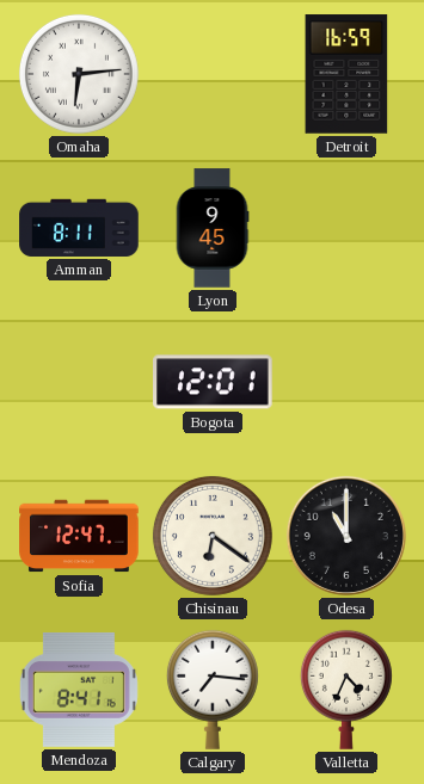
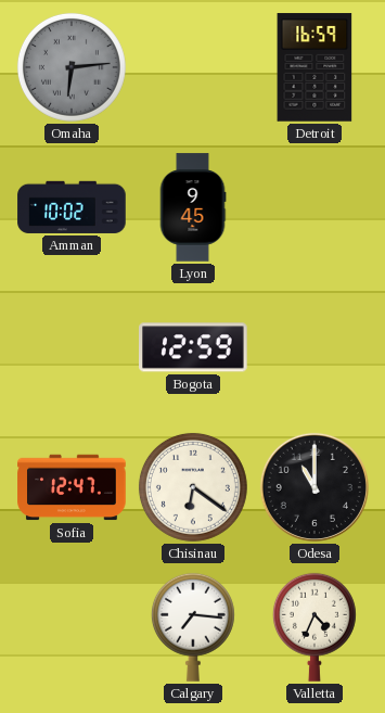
Omaha dial: white -> grey (72, 67)
Amman: 8:11 -> 10:02 (72, 207)
Bogota: 12:01 -> 12:59 (193, 347)
Mendoza: 8:41 -> none (79, 690)
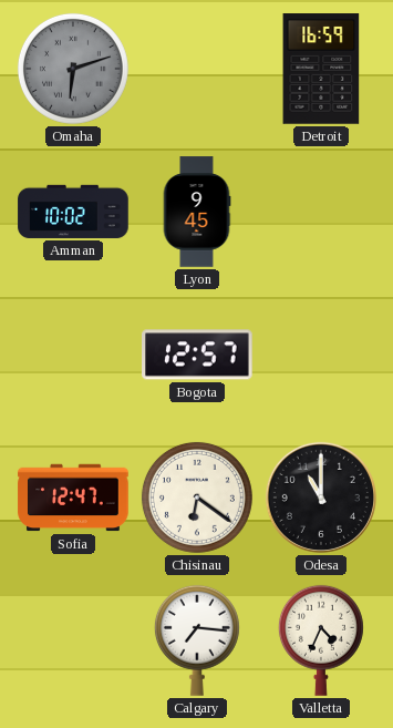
Omaha: 6:14 -> 6:12 (73, 69)
Bogota: 12:59 -> 12:57 (197, 355)
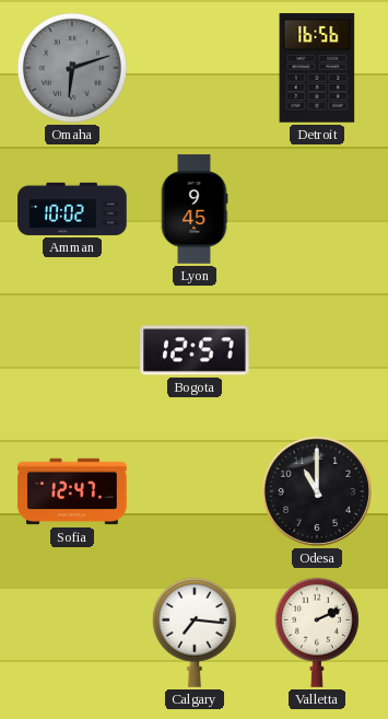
Detroit: 16:59 -> 16:56 (317, 68)
Chisinau: 6:21 -> none (197, 498)
Valletta: 4:34 -> 2:11 (317, 633)
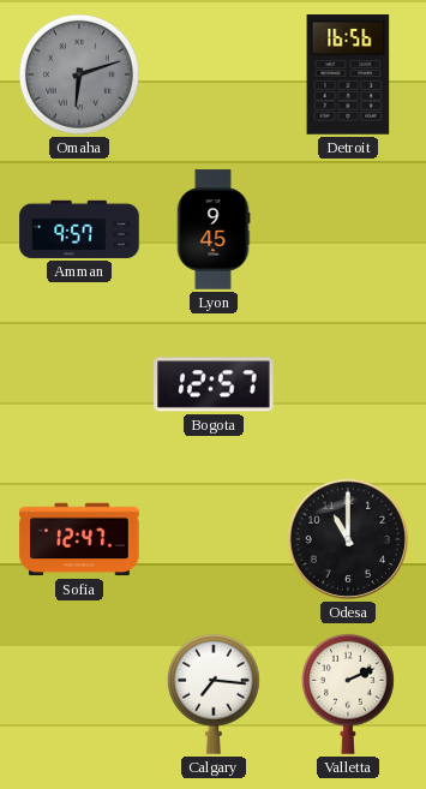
Amman: 10:02 -> 9:57 (79, 229)
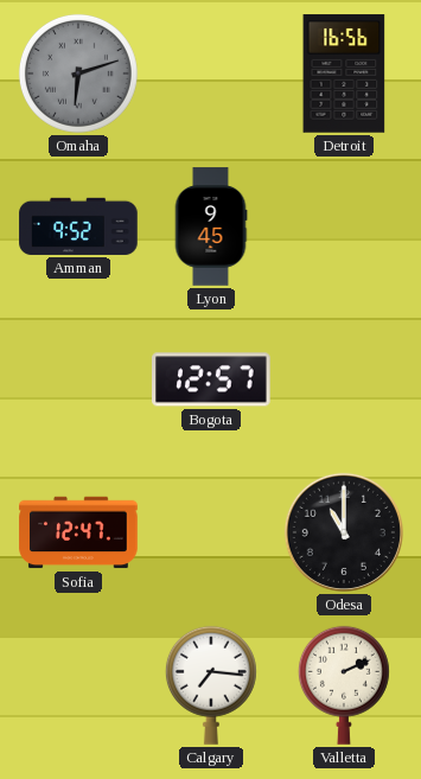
Amman: 9:57 -> 9:52 (78, 226)
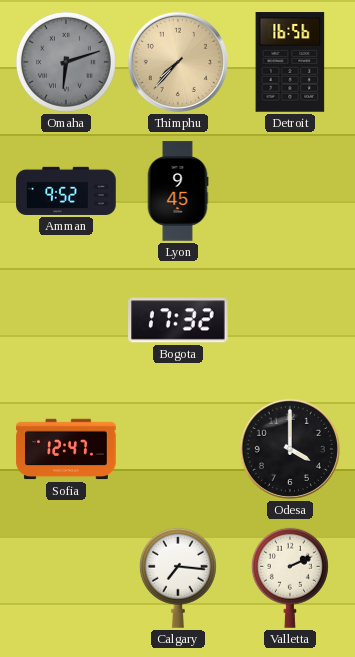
Thimphu: none -> 7:37 (178, 62)
Bogota: 12:57 -> 17:32 (178, 320)
Odesa: 11:00 -> 4:00 (290, 449)
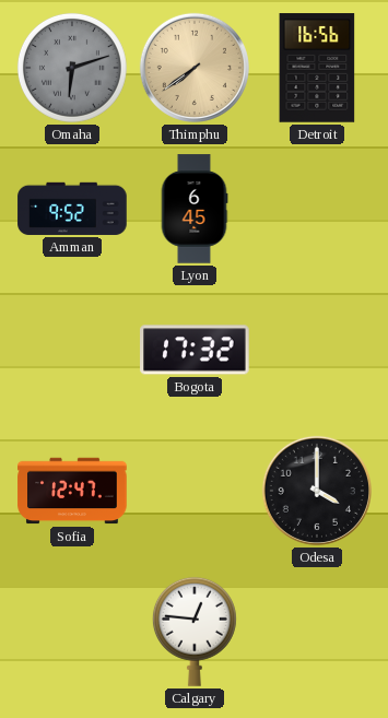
Thimphu: 7:37 -> 7:39 (195, 68)
Lyon: 9:45 -> 6:45 (195, 209)
Calgary: 7:16 -> 12:46 (195, 632)
Valletta: 2:11 -> none (290, 578)
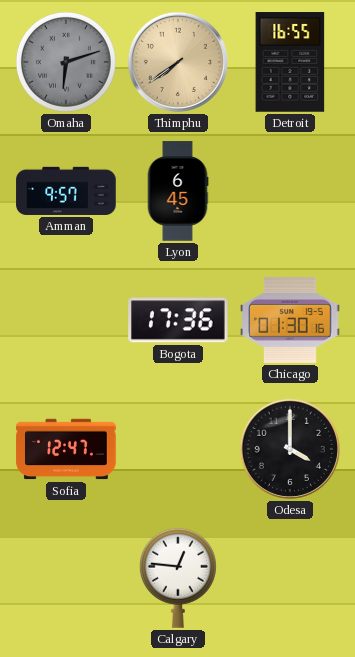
Detroit: 16:56 -> 16:55 (290, 62)
Amman: 9:52 -> 9:57 (66, 191)
Bogota: 17:32 -> 17:36 (178, 320)
Chicago: none -> 01:30 (290, 320)
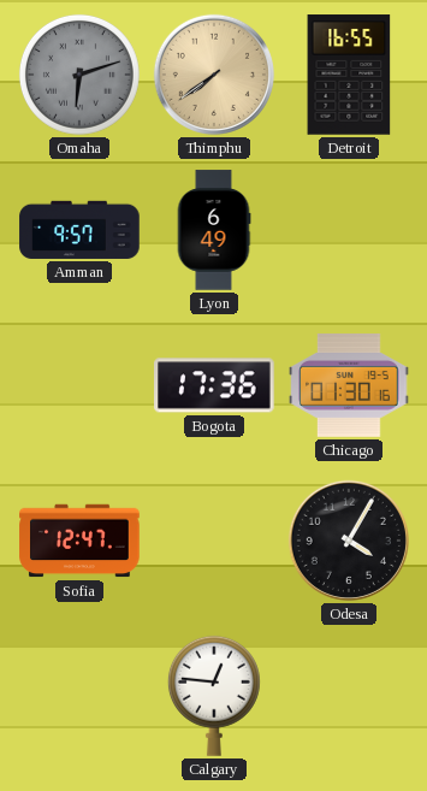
Lyon: 6:45 -> 6:49 (214, 230)
Odesa: 4:00 -> 4:05 (349, 541)
